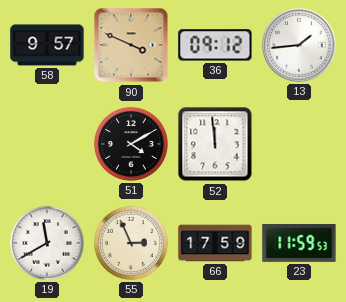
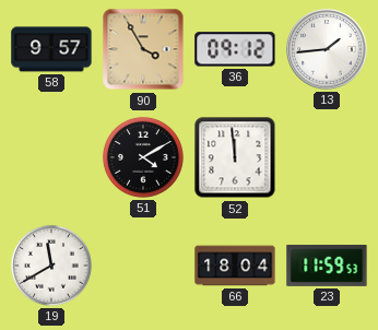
90: 3:49 -> 3:55 (143, 49)
55: 2:56 -> none (131, 243)
66: 17:59 -> 18:04 (235, 266)
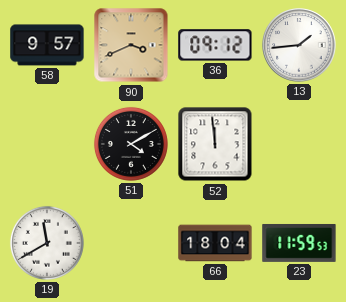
90: 3:55 -> 3:41 (131, 45)
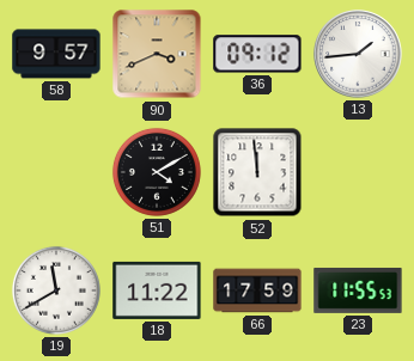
18: none -> 11:22 (157, 290)
66: 18:04 -> 17:59 (257, 290)
23: 11:59 -> 11:55 (358, 290)
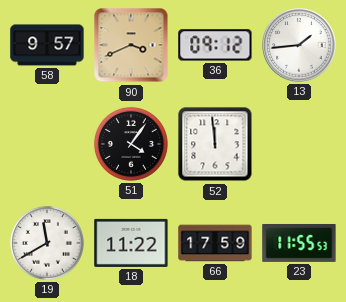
51: 4:10 -> 4:06 (131, 144)
